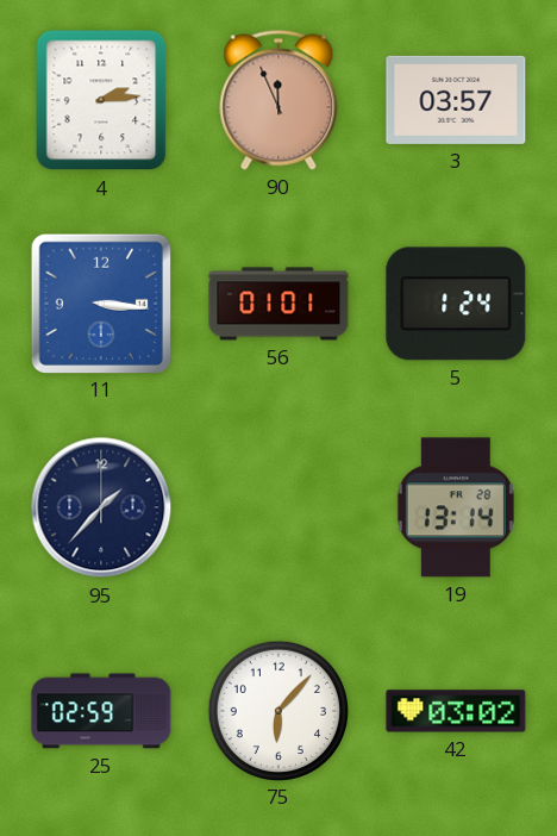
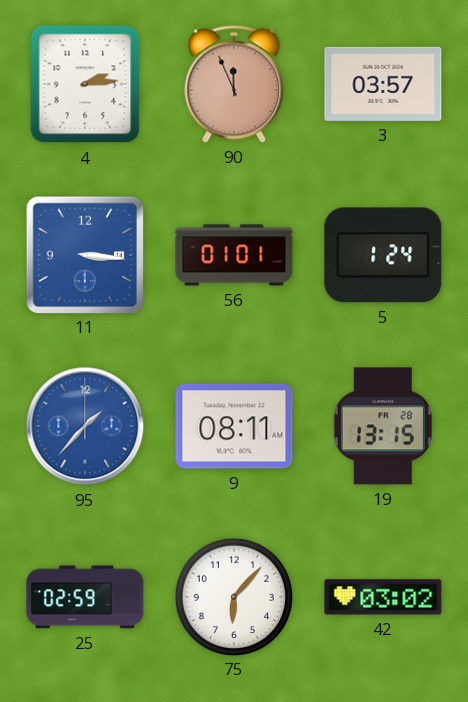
95 dial: navy -> blue (85, 426)
9: none -> 08:11 (234, 426)
19: 13:14 -> 13:15 (383, 426)
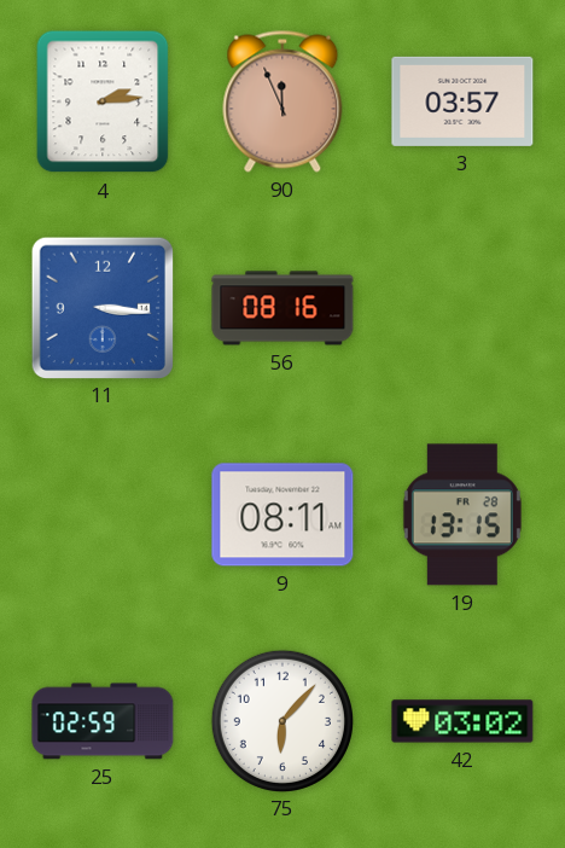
56: 01:01 -> 08:16 (282, 308)
5: 1:24 -> none (383, 255)
95: 1:37 -> none (85, 426)
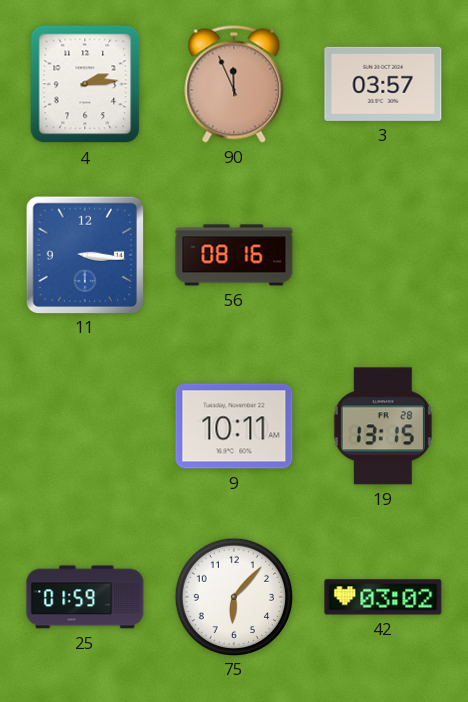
9: 08:11 -> 10:11 (234, 426)
25: 02:59 -> 01:59 (85, 597)
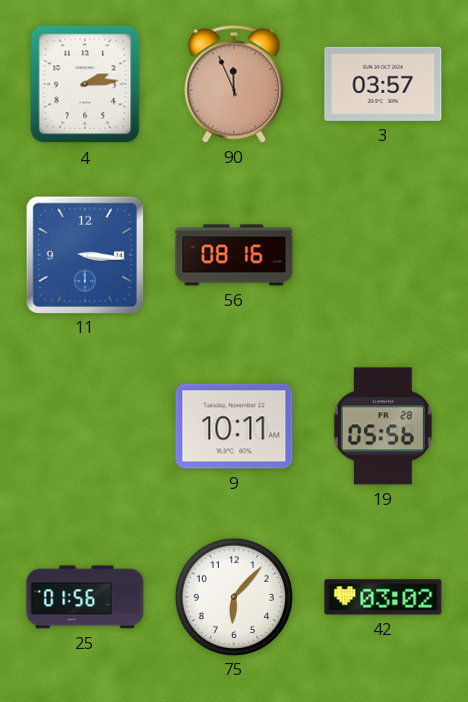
19: 13:15 -> 05:56 (383, 426)
25: 01:59 -> 01:56 (85, 597)
